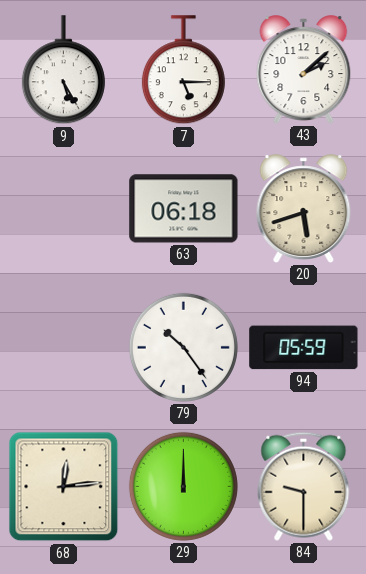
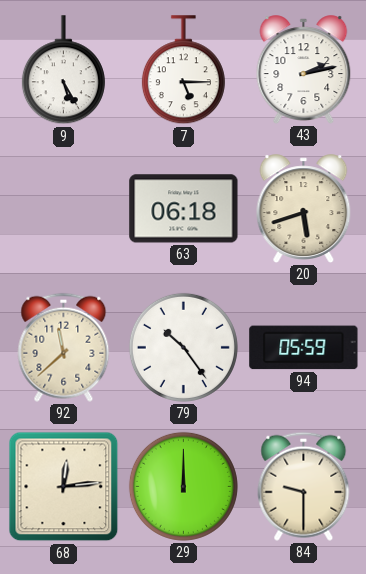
43: 2:08 -> 2:13 (304, 70)
92: none -> 11:38 (64, 347)
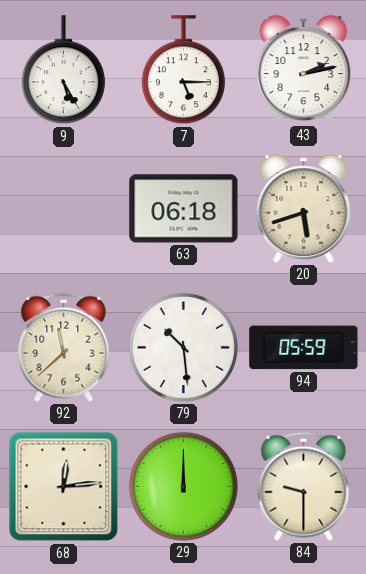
79: 10:24 -> 10:29 (183, 347)
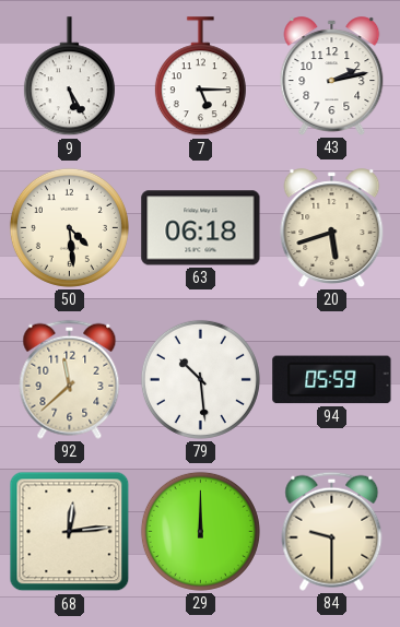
50: none -> 4:29 (69, 227)
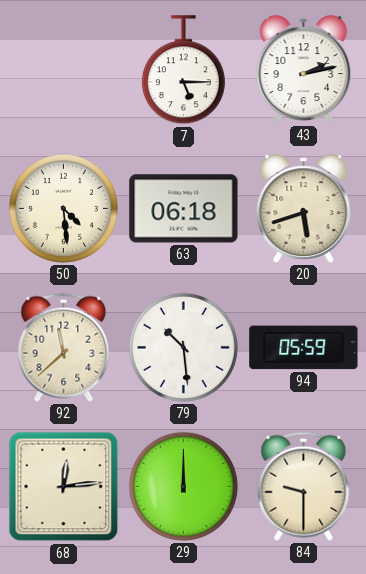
9: 5:25 -> none (69, 76)
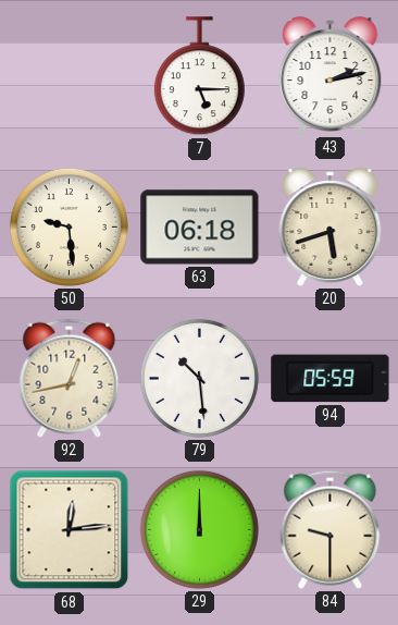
50: 4:29 -> 9:29 (69, 226)
92: 11:38 -> 12:43 (70, 378)
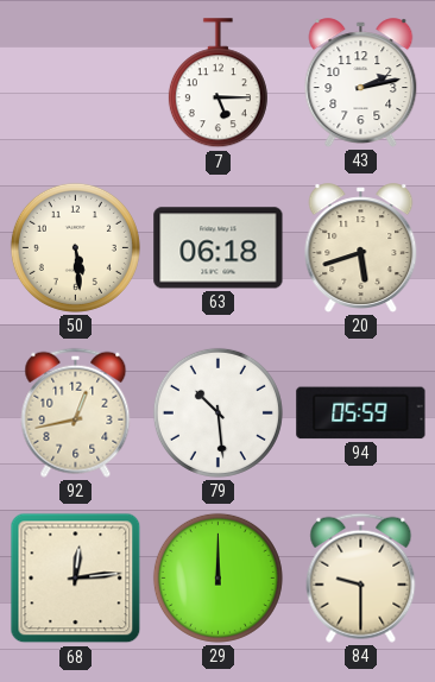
50: 9:29 -> 5:29 (75, 247)
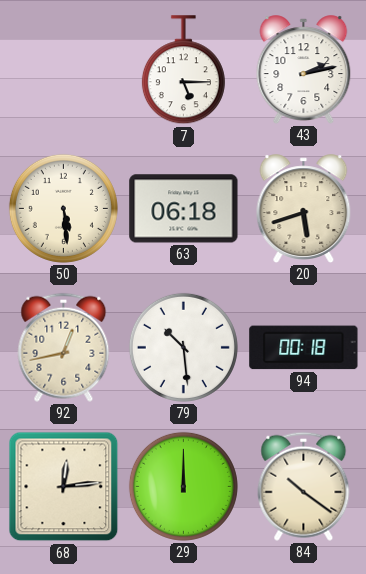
94: 05:59 -> 00:18 (304, 348)
84: 9:30 -> 10:21 (304, 486)
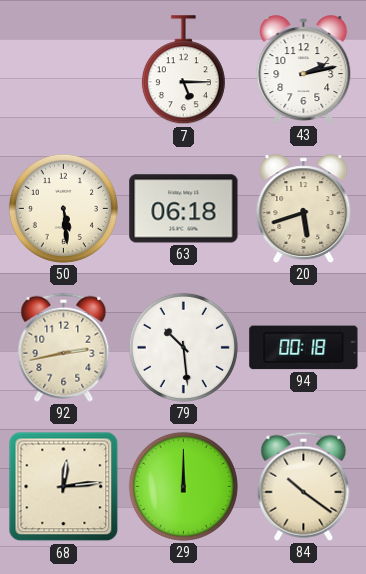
92: 12:43 -> 2:43 (64, 347)
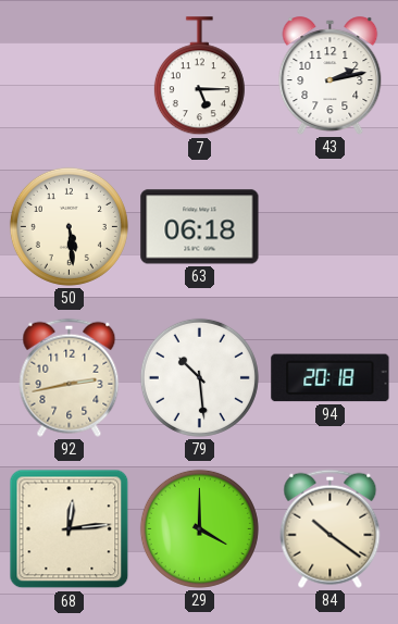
20: 5:42 -> none (304, 209)
94: 00:18 -> 20:18 (331, 378)
29: 12:00 -> 4:00 (199, 528)
